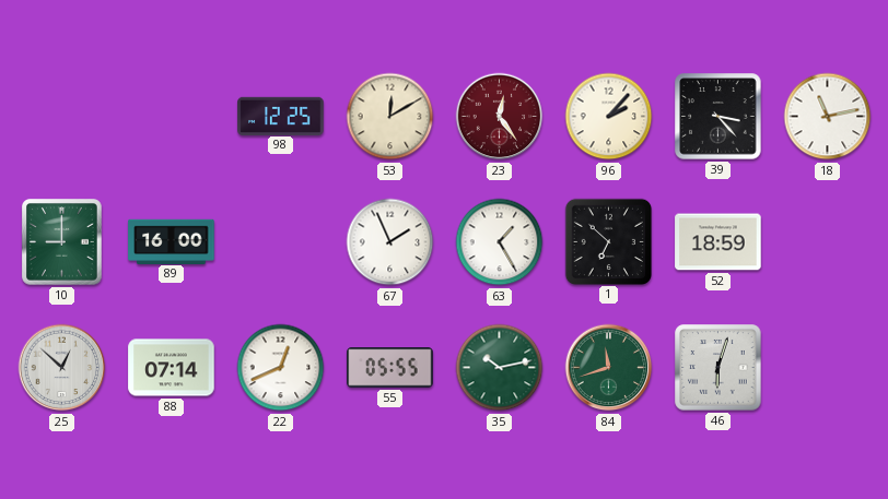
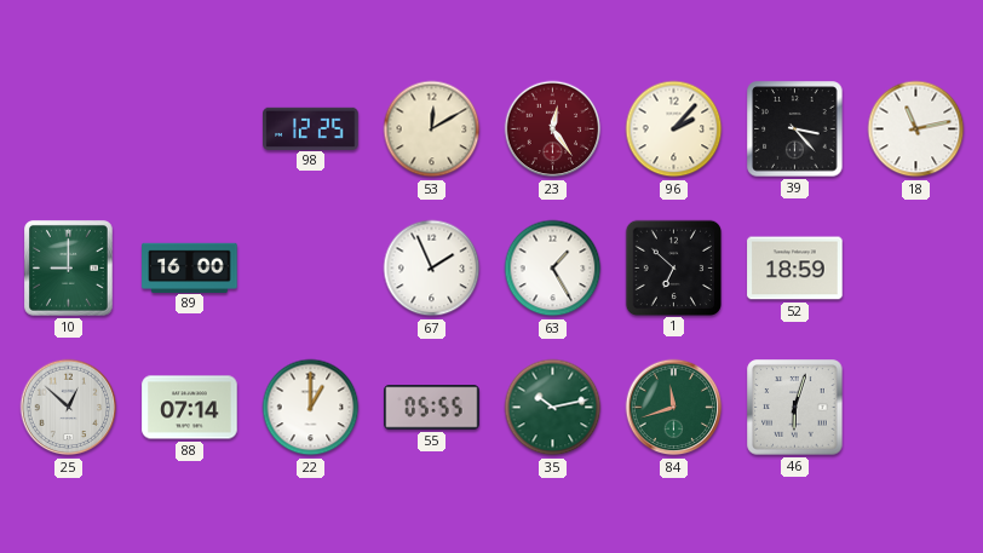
22: 12:41 -> 1:00 (311, 408)
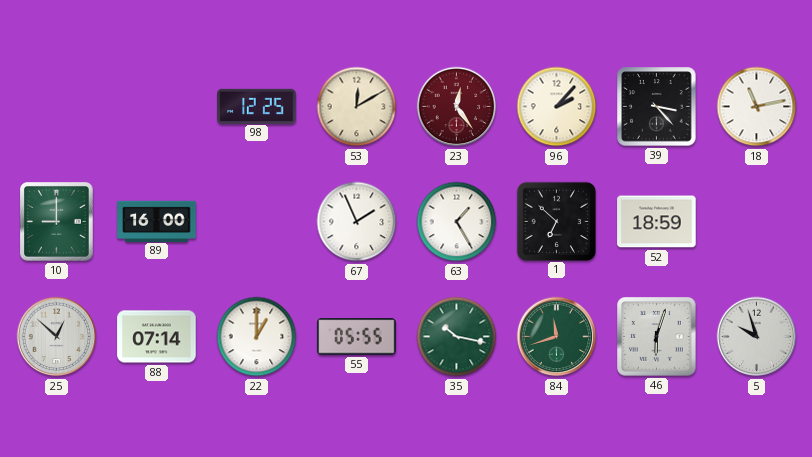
35: 10:13 -> 10:17 (457, 337)
5: none -> 9:57 (757, 337)
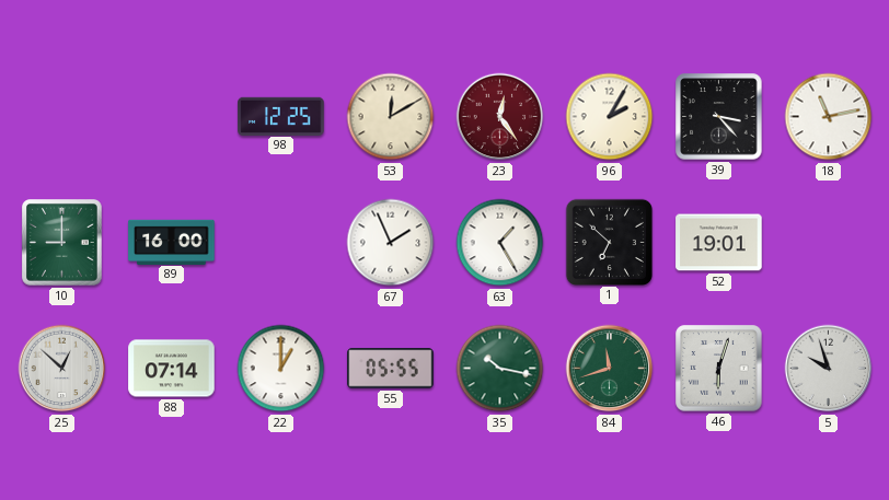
96: 2:07 -> 2:05 (610, 117)
52: 18:59 -> 19:01 (719, 243)
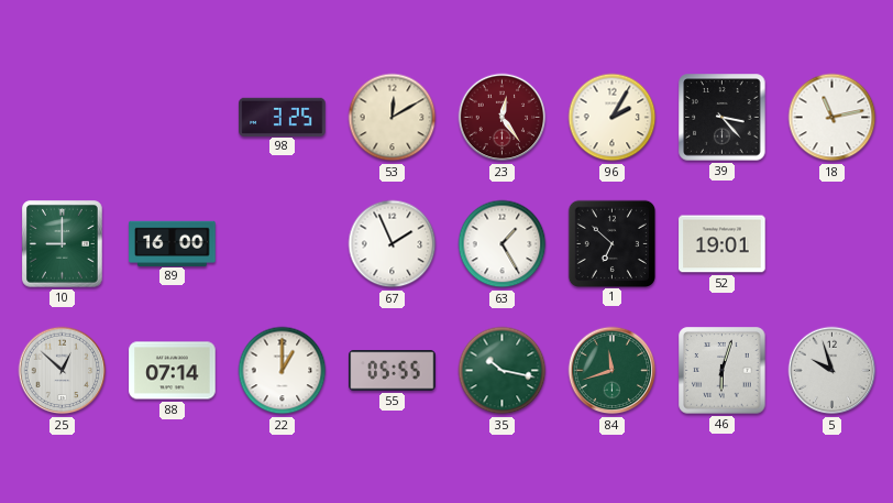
98: 12:25 -> 3:25 (283, 117)
